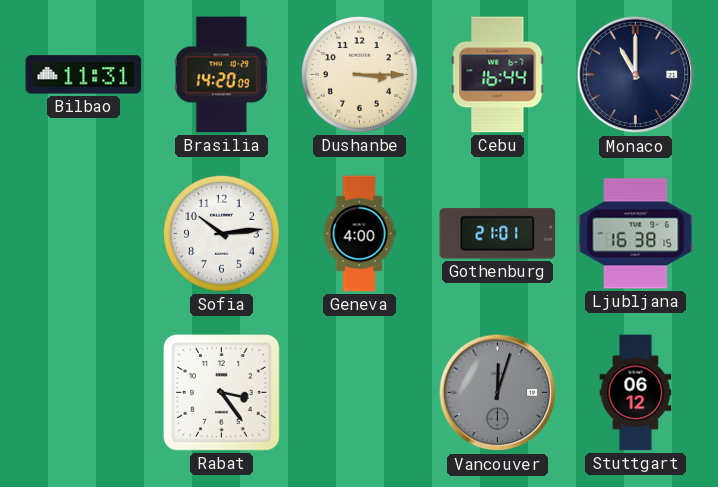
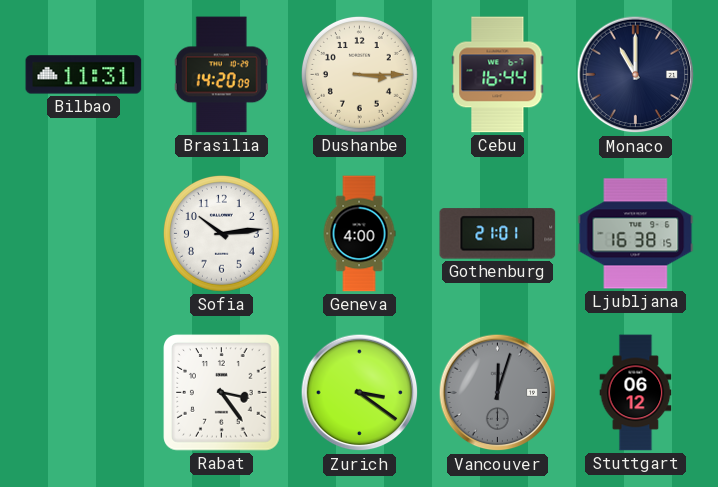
Zurich: none -> 3:21 (360, 393)
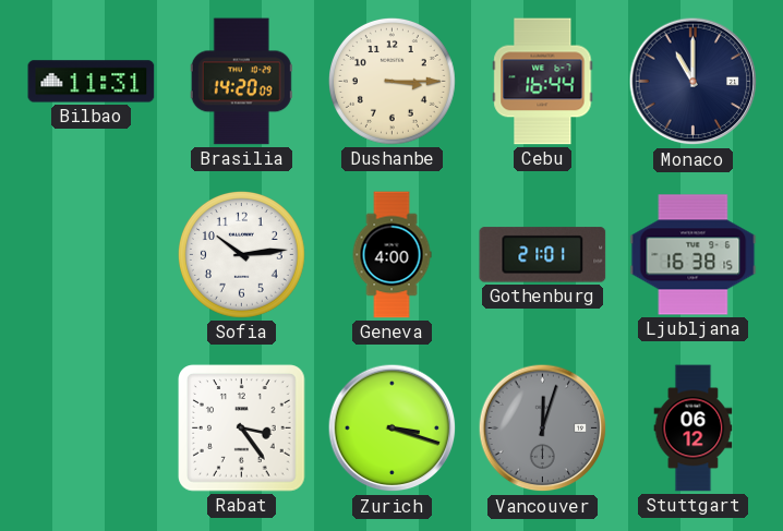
Zurich: 3:21 -> 3:18 (393, 429)
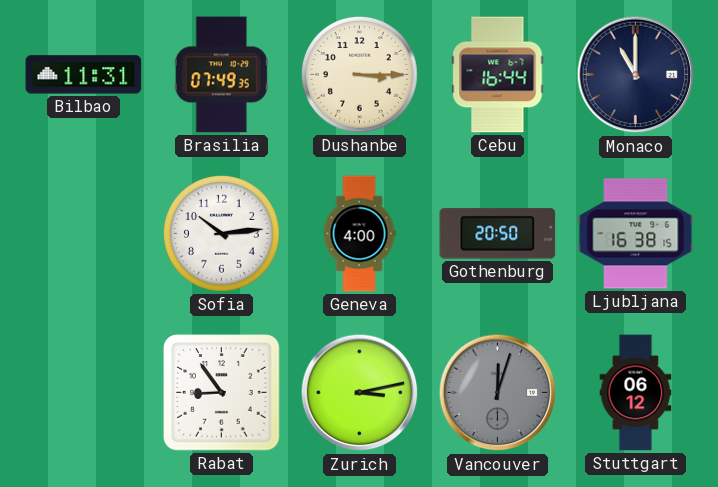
Brasilia: 14:20 -> 07:49 (221, 75)
Gothenburg: 21:01 -> 20:50 (498, 234)
Rabat: 3:24 -> 8:54 (222, 393)
Zurich: 3:18 -> 3:13 (360, 393)
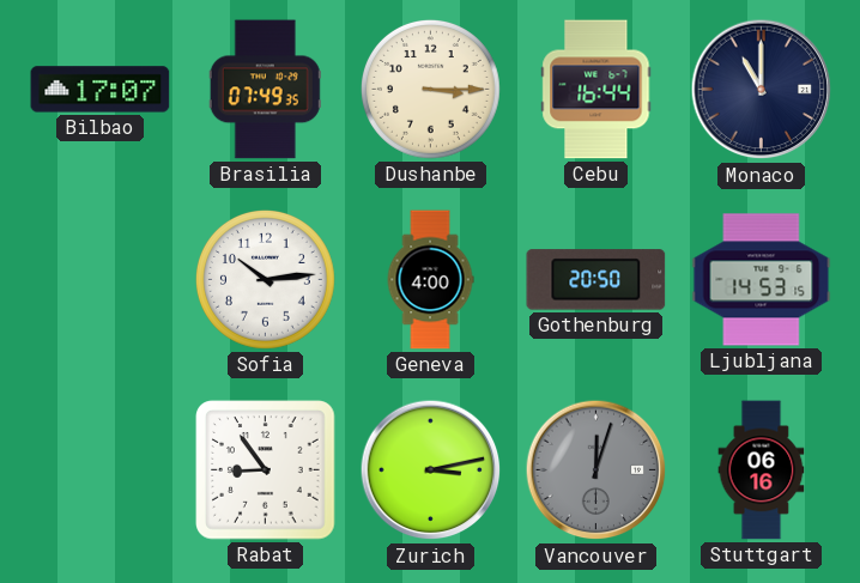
Bilbao: 11:31 -> 17:07 (101, 90)
Ljubljana: 16:38 -> 14:53 (762, 280)
Stuttgart: 06:12 -> 06:16 (762, 470)
